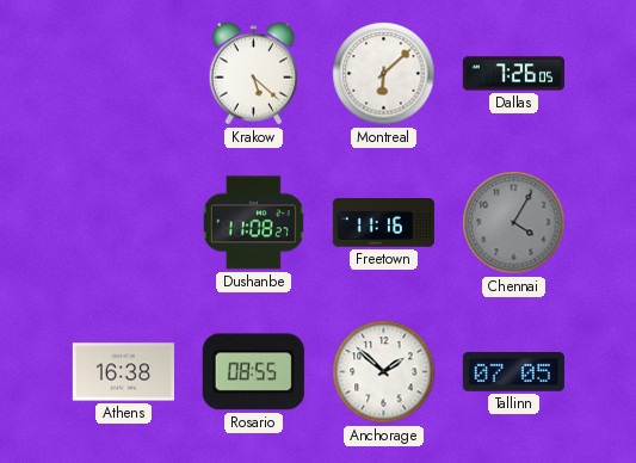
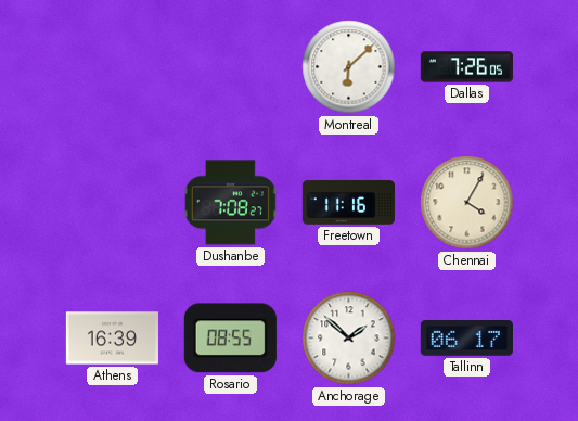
Krakow: 5:22 -> none (254, 74)
Dushanbe: 11:08 -> 7:08 (230, 203)
Chennai dial: grey -> cream (467, 203)
Athens: 16:38 -> 16:39 (112, 339)
Tallinn: 07:05 -> 06:17 (466, 339)
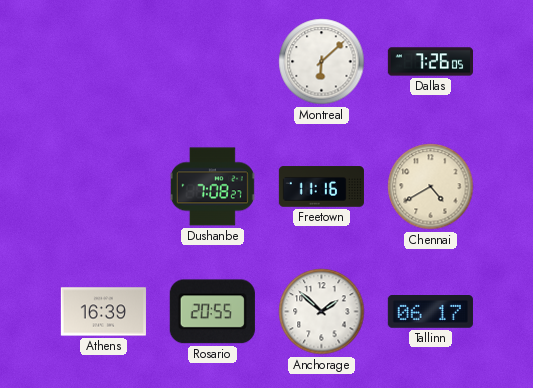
Chennai: 4:05 -> 4:40 (431, 187)
Rosario: 08:55 -> 20:55 (212, 312)
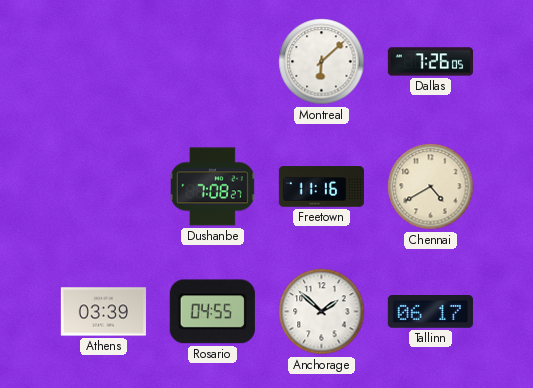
Athens: 16:39 -> 03:39 (103, 312)
Rosario: 20:55 -> 04:55 (212, 312)
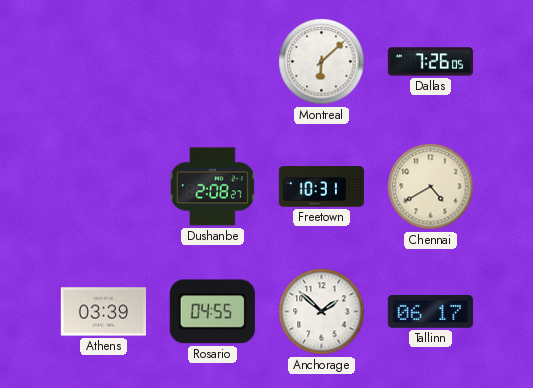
Dushanbe: 7:08 -> 2:08 (212, 187)
Freetown: 11:16 -> 10:31 (321, 187)
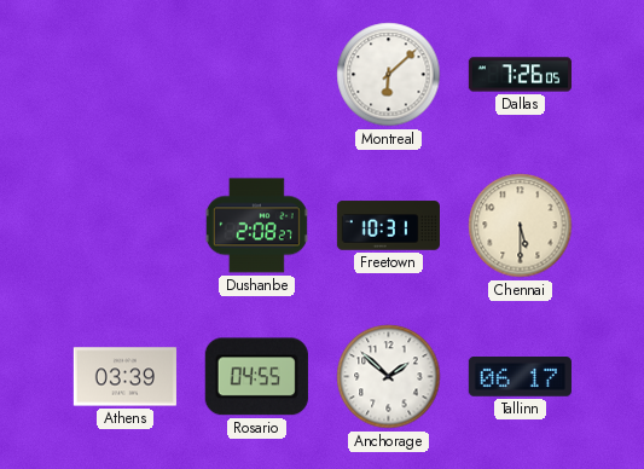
Chennai: 4:40 -> 5:30 (521, 226)
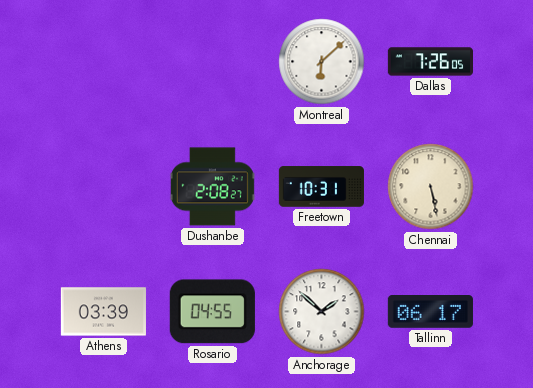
Chennai: 5:30 -> 5:28 (431, 187)
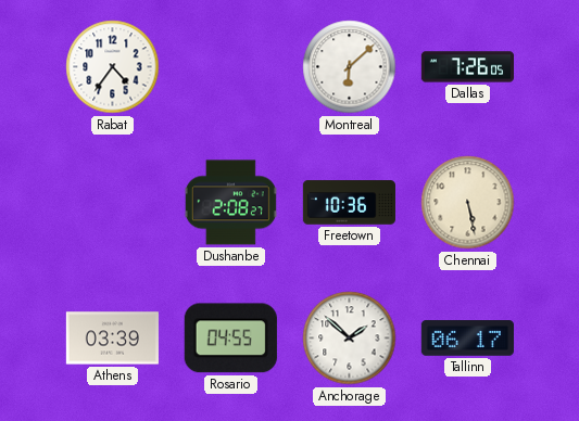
Rabat: none -> 4:36 (113, 67)
Freetown: 10:31 -> 10:36 (349, 203)
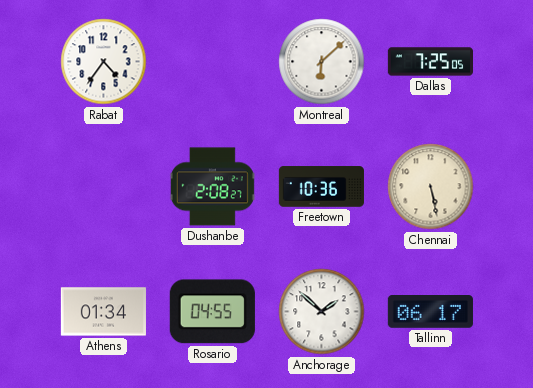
Dallas: 7:26 -> 7:25 (430, 62)
Athens: 03:39 -> 01:34 (103, 312)
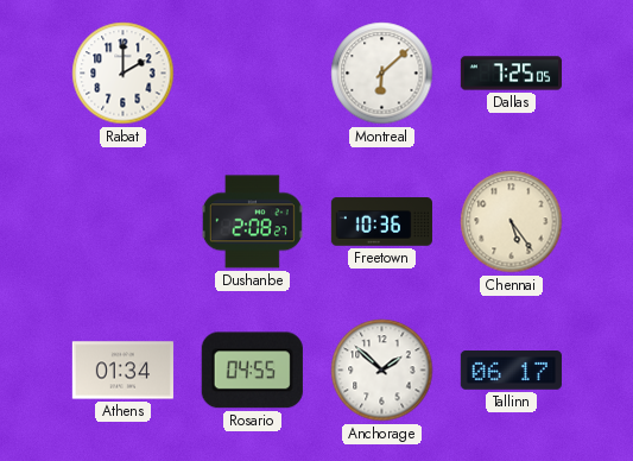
Rabat: 4:36 -> 2:00 (124, 74)
Chennai: 5:28 -> 5:24 (512, 222)
